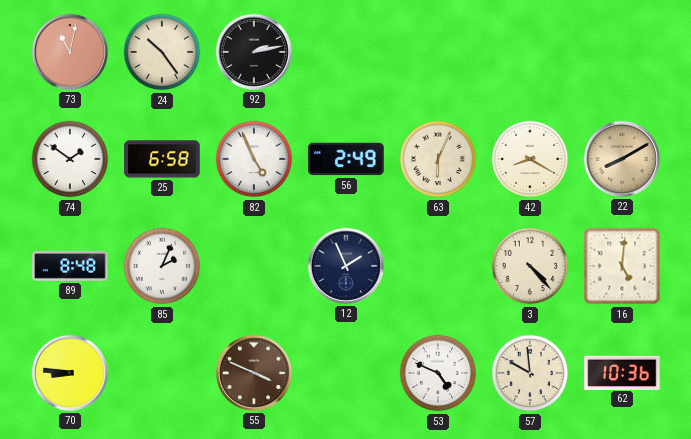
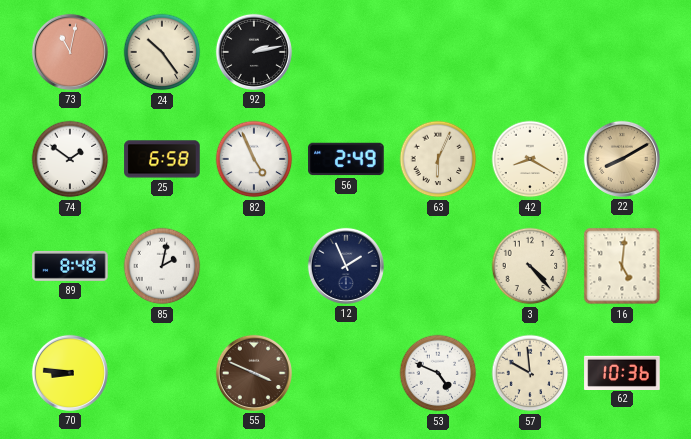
85: 2:04 -> 2:02 (162, 266)
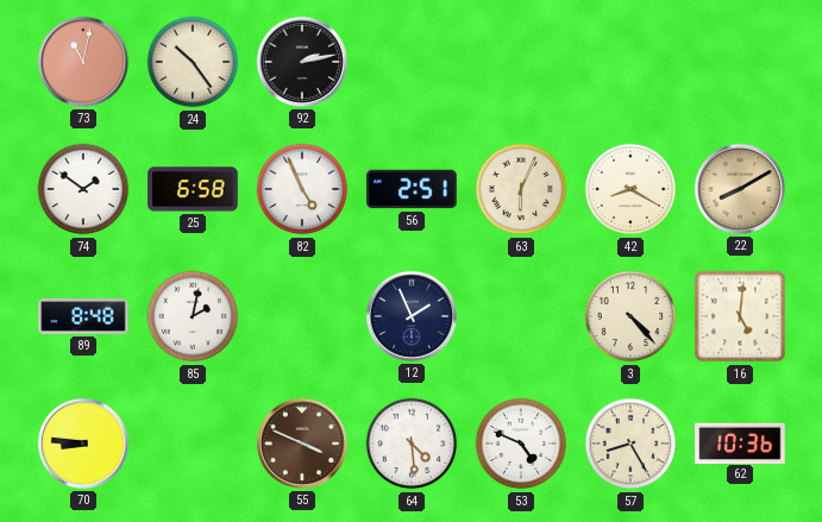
56: 2:49 -> 2:51 (412, 189)
64: none -> 4:29 (412, 444)
57: 9:59 -> 8:25 (630, 444)
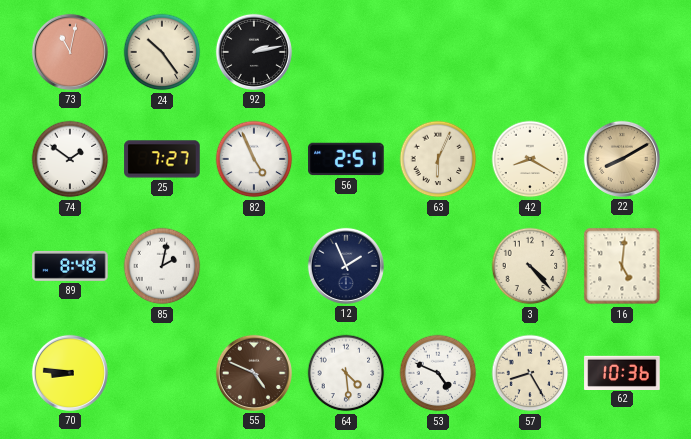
25: 6:58 -> 7:27 (162, 159)
55: 3:49 -> 4:49 (254, 373)
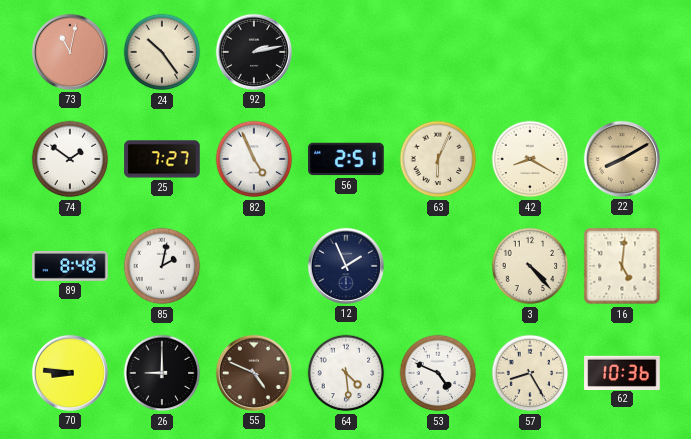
26: none -> 9:00 (162, 373)
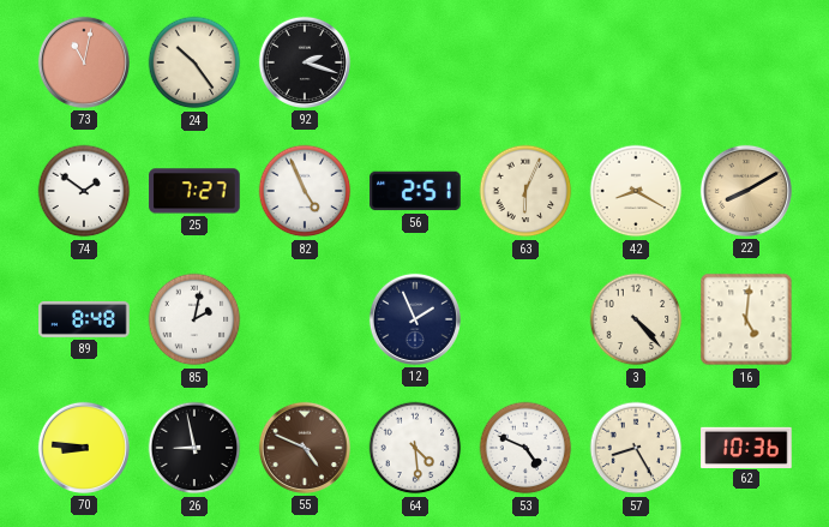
92: 2:13 -> 2:18 (305, 62)
26: 9:00 -> 8:58 (194, 448)
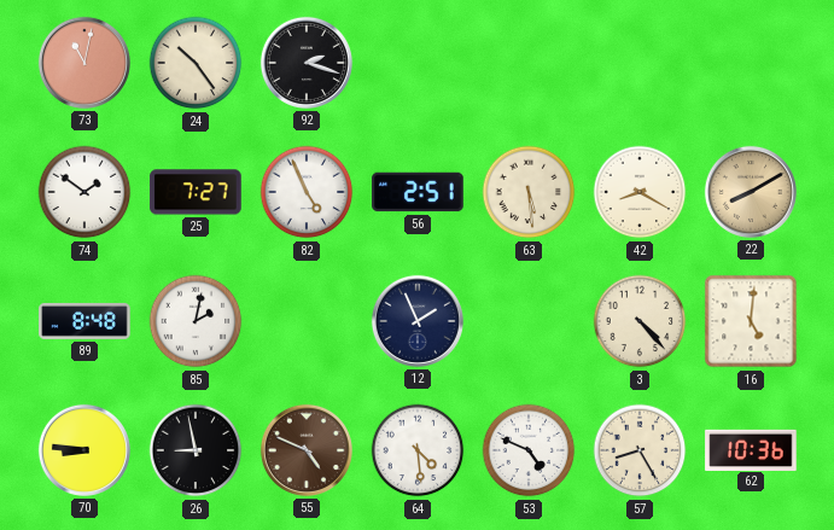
63: 6:04 -> 5:29 (529, 192)
